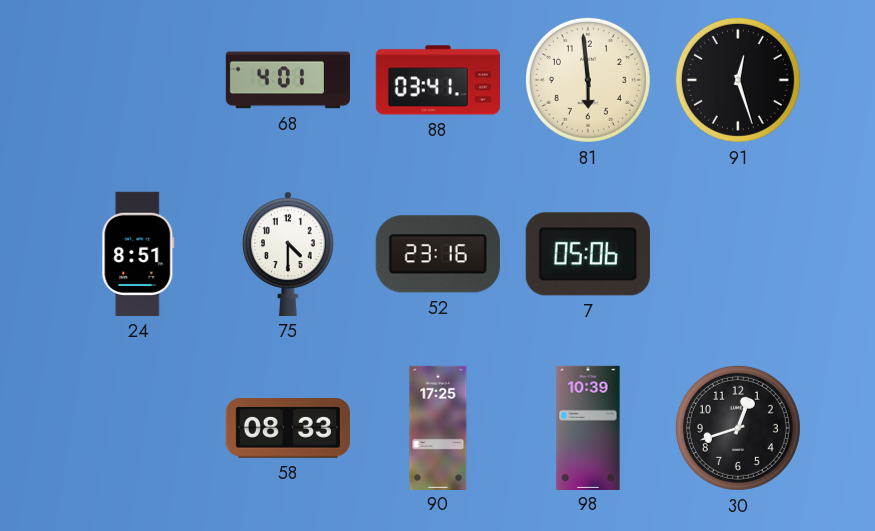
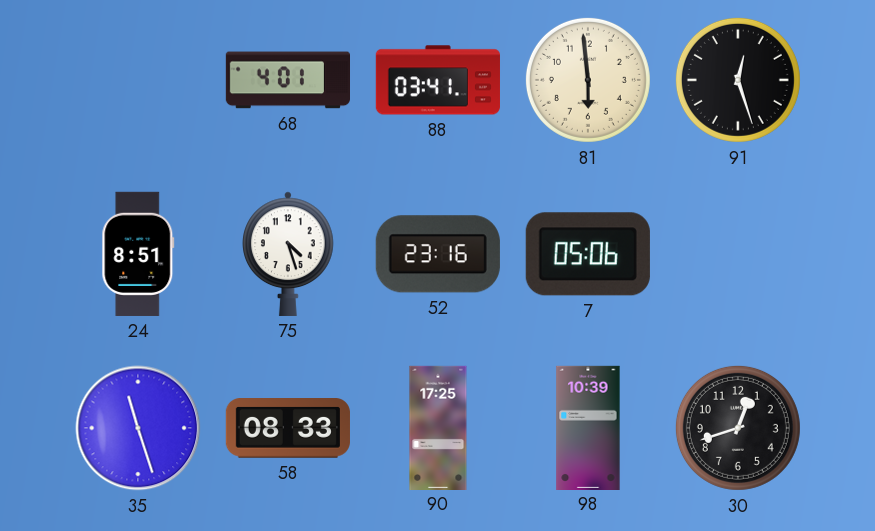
75: 4:30 -> 4:27 (289, 254)
35: none -> 11:27 (138, 428)
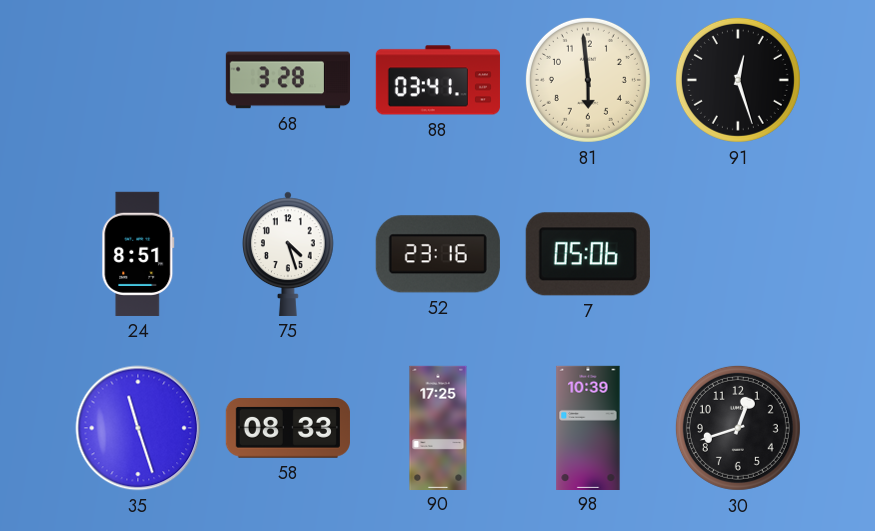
68: 4:01 -> 3:28 (287, 80)
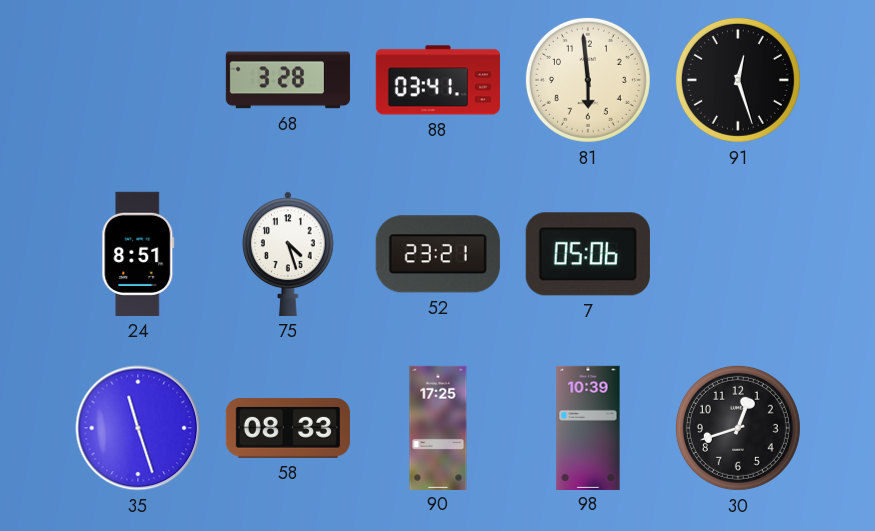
52: 23:16 -> 23:21 (438, 254)
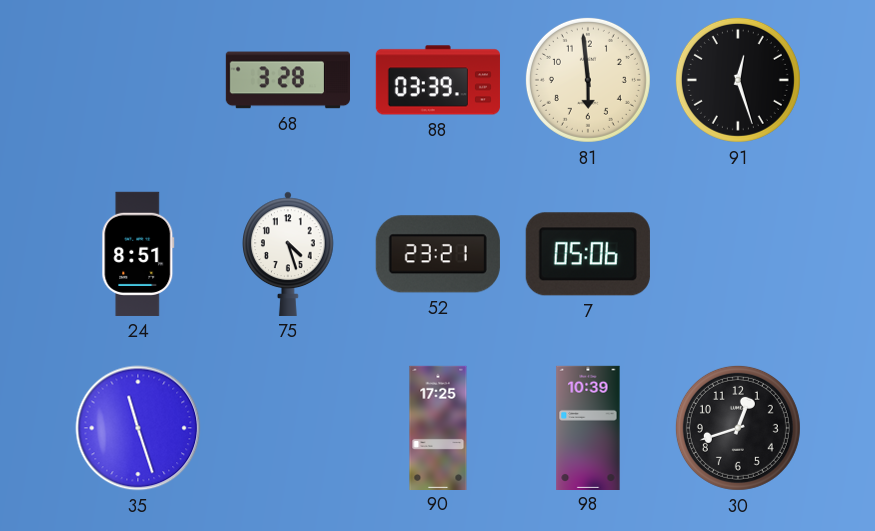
88: 03:41 -> 03:39 (438, 80)
58: 08:33 -> none (288, 429)
